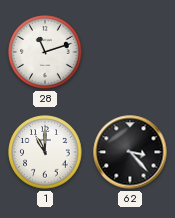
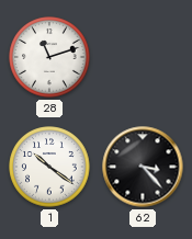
1: 11:00 -> 10:21 (49, 167)
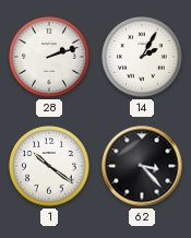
28: 11:12 -> 2:12 (49, 57)
14: none -> 2:05 (142, 57)
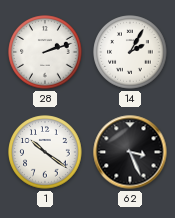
62: 3:23 -> 3:26 (130, 152)
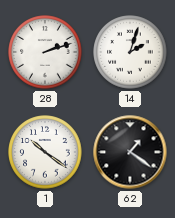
14: 2:05 -> 2:03 (130, 52)
62: 3:26 -> 1:21 (130, 152)
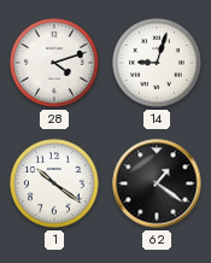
28: 2:12 -> 4:12 (54, 63)
14: 2:03 -> 9:03 (157, 63)
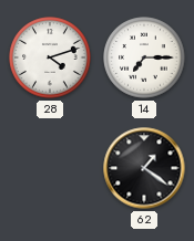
14: 9:03 -> 7:15 (144, 57)
1: 10:21 -> none (54, 183)
